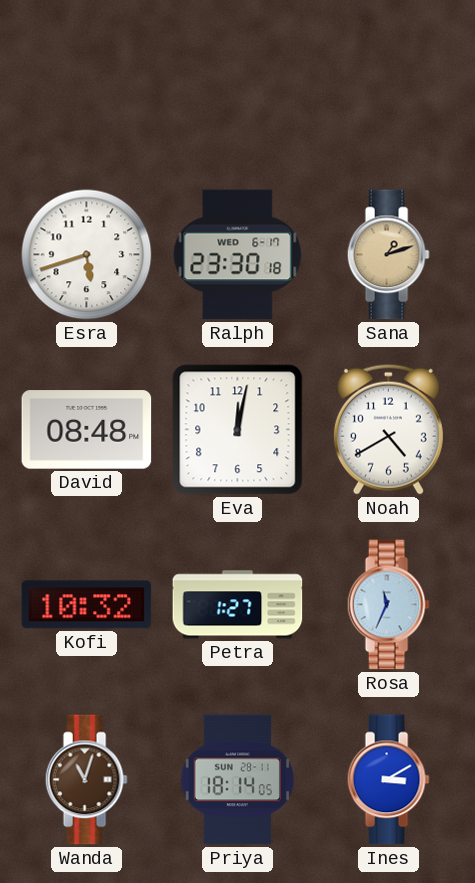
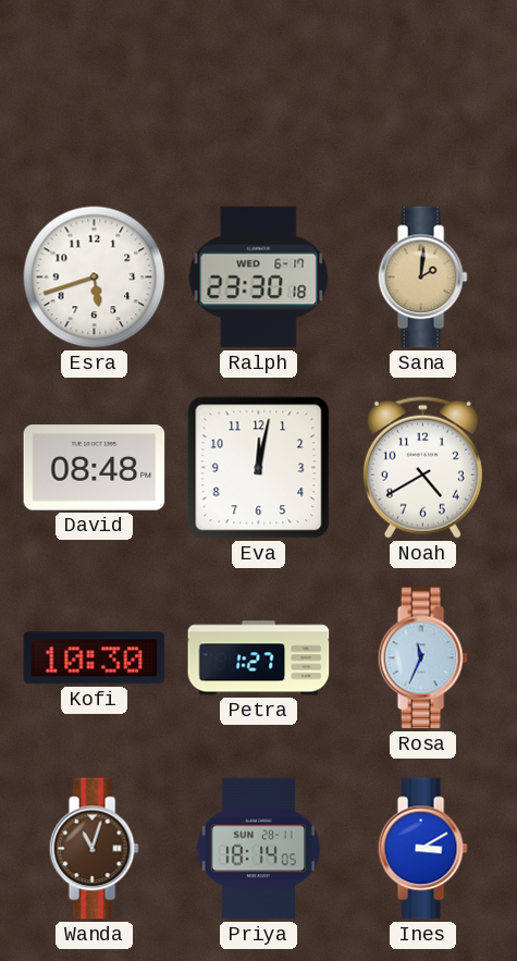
Sana: 1:12 -> 2:01 (422, 278)
Kofi: 10:32 -> 10:30 (95, 658)
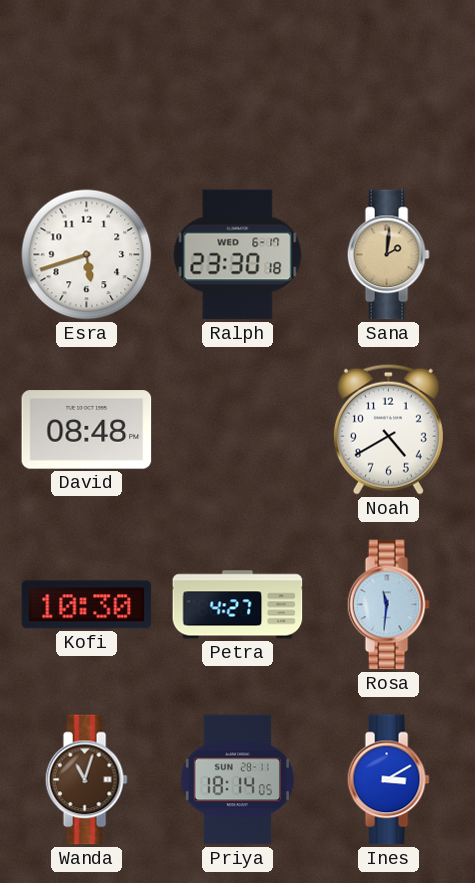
Eva: 12:02 -> none (259, 468)
Petra: 1:27 -> 4:27 (238, 605)
Rosa: 11:34 -> 11:31 (388, 605)
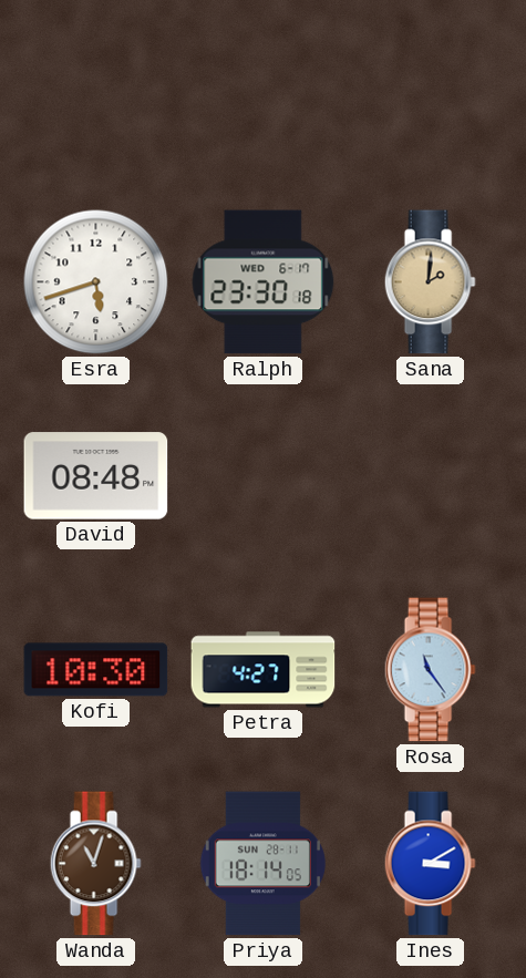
Noah: 4:40 -> none (388, 429)
Rosa: 11:31 -> 11:24 (430, 670)
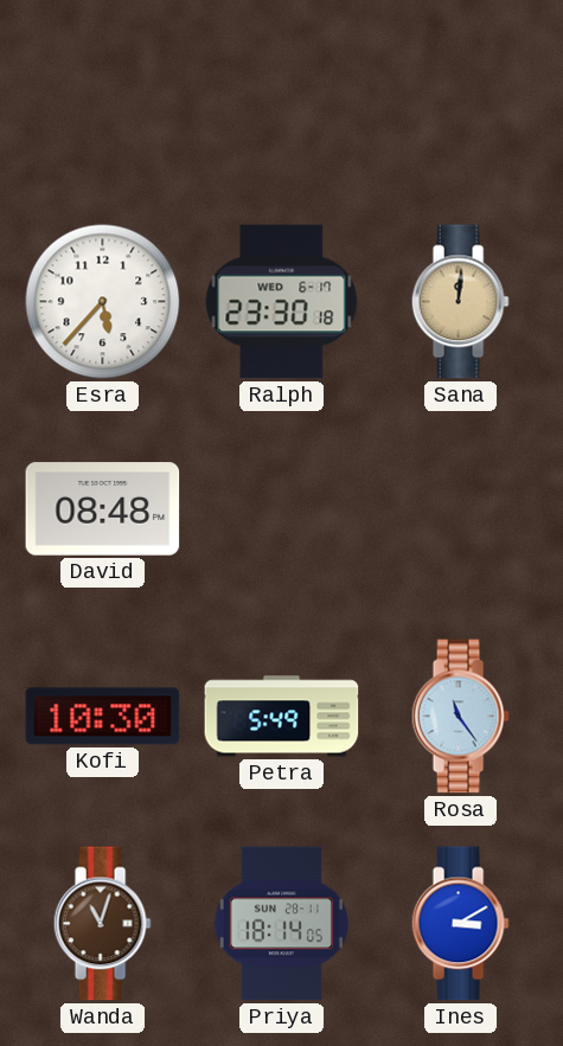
Esra: 5:42 -> 5:37 (103, 302)
Sana: 2:01 -> 12:01 (460, 302)
Petra: 4:27 -> 5:49 (282, 717)
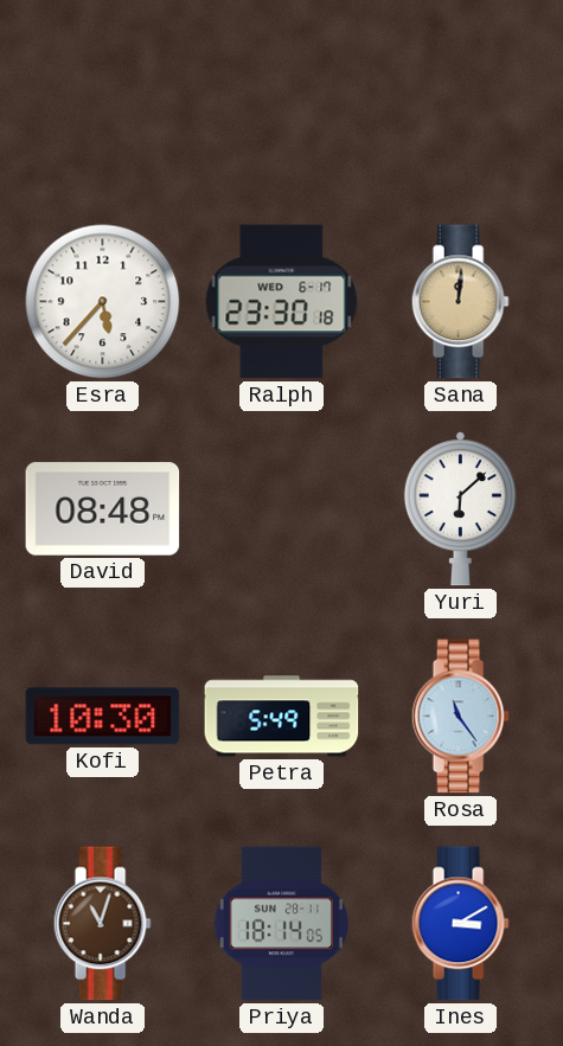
Yuri: none -> 6:08 (460, 509)
